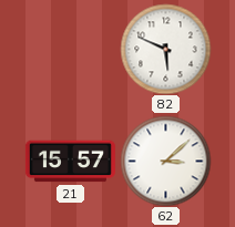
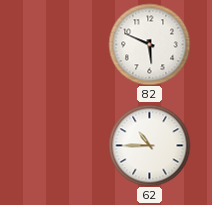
21: 15:57 -> none (70, 162)
62: 3:08 -> 10:45 (149, 145)
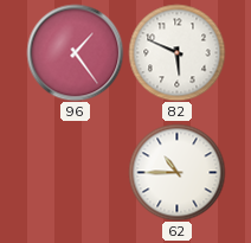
96: none -> 1:24 (75, 52)
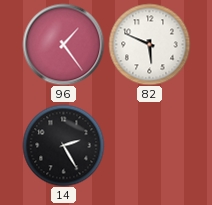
14: none -> 2:25 (63, 145)
62: 10:45 -> none (176, 172)
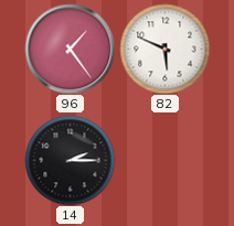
14: 2:25 -> 2:15 (70, 160)
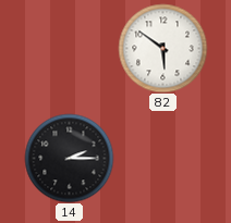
96: 1:24 -> none (70, 49)
82: 5:49 -> 5:51 (162, 48)
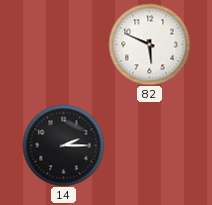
82: 5:51 -> 5:49 (149, 44)
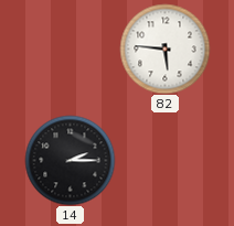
82: 5:49 -> 5:46 (164, 49)
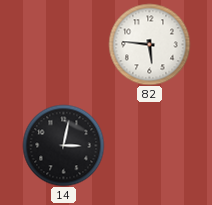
14: 2:15 -> 3:02 (63, 145)
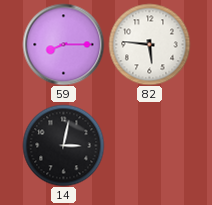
59: none -> 8:15 (63, 44)
